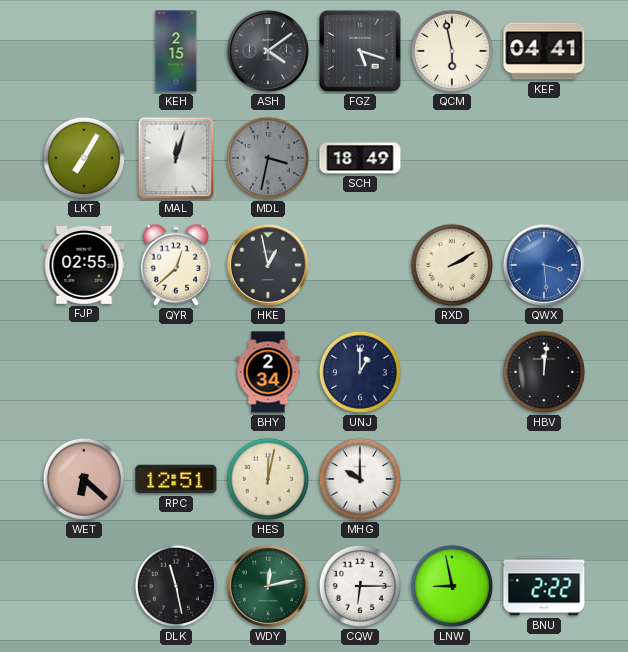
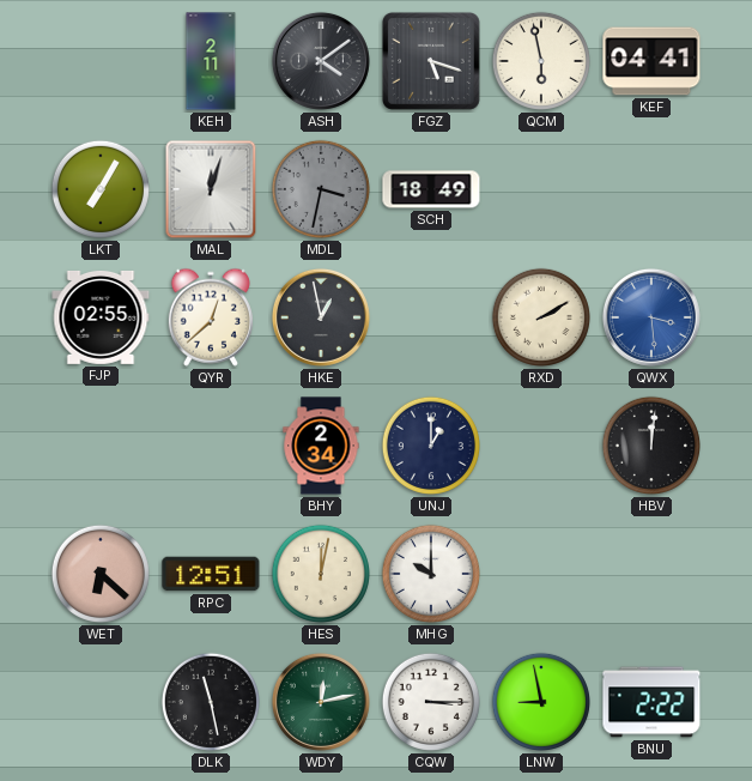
KEH: 2:15 -> 2:11 (211, 61)
CQW: 6:15 -> 3:15 (431, 702)
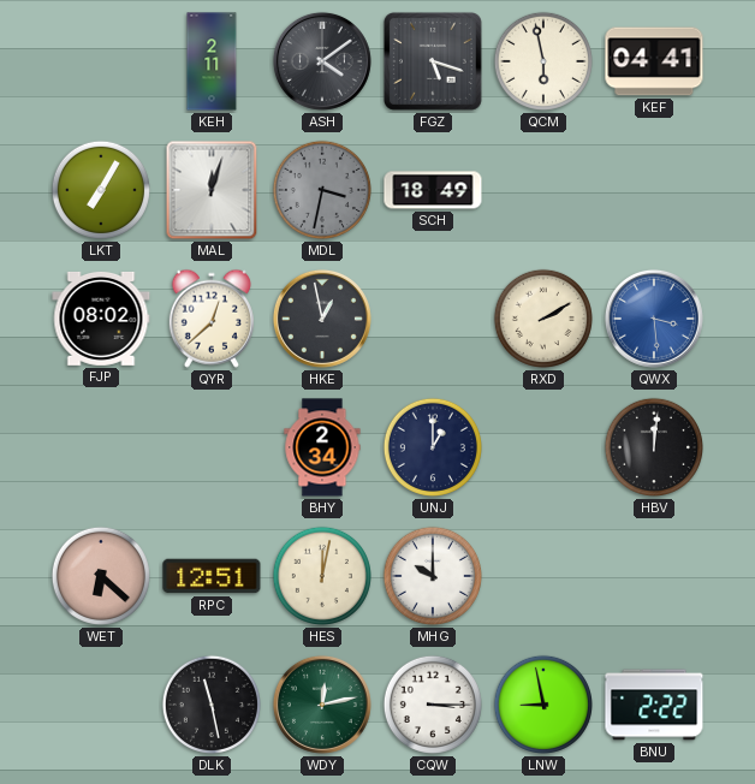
FJP: 02:55 -> 08:02 (101, 319)
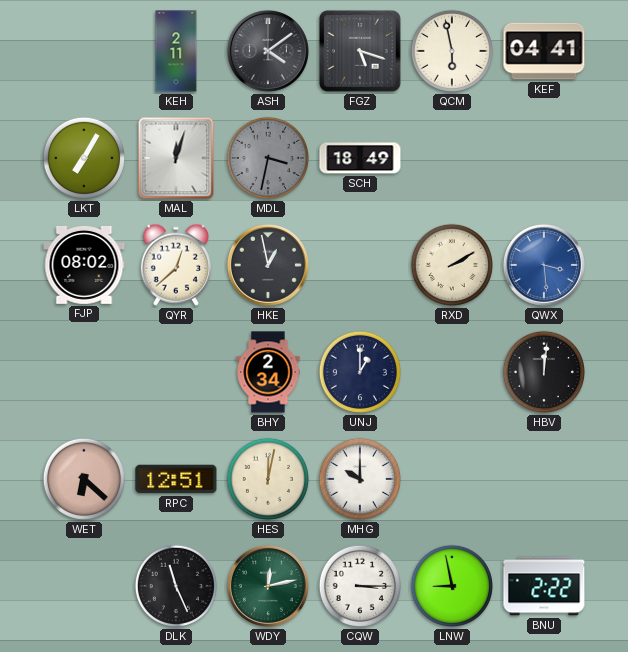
DLK: 11:28 -> 11:26 (176, 586)
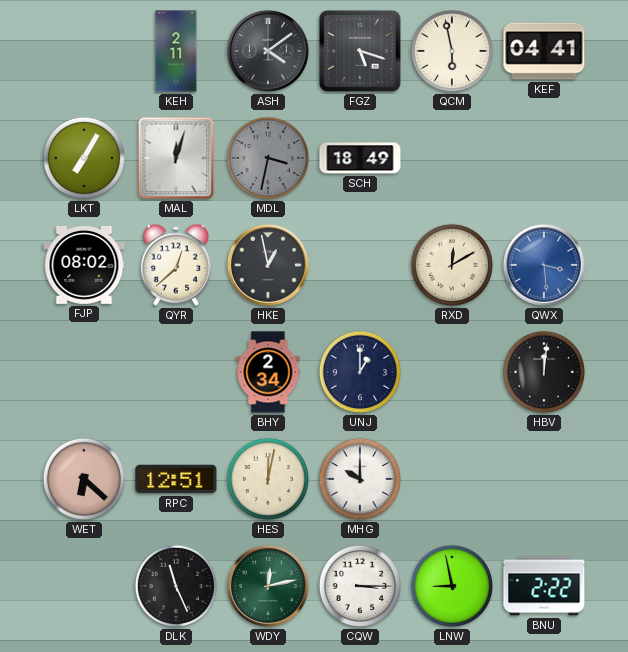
RXD: 2:10 -> 12:10 (452, 265)
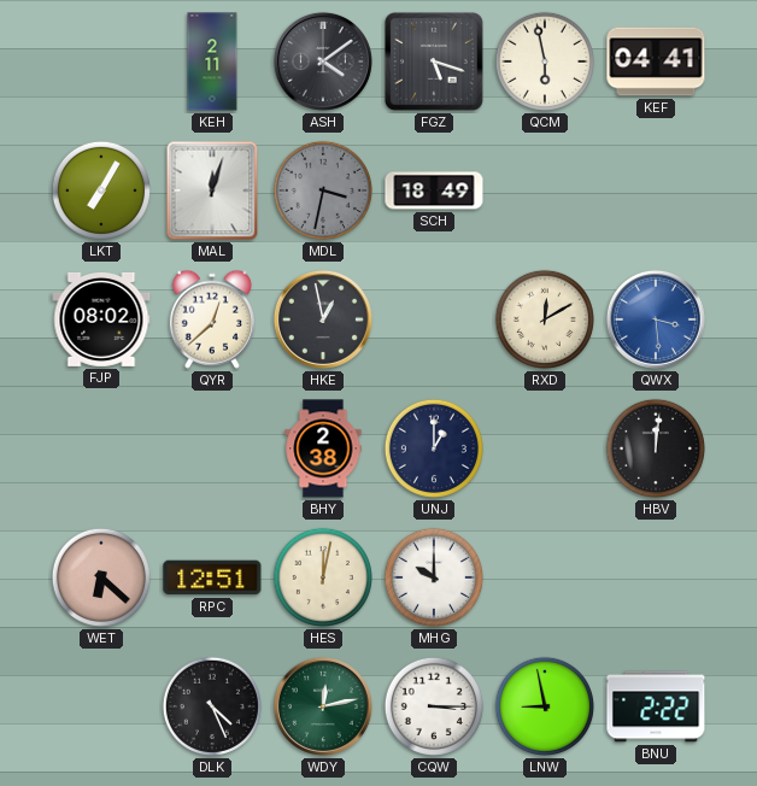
BHY: 2:34 -> 2:38 (323, 448)
DLK: 11:26 -> 4:26 (212, 706)
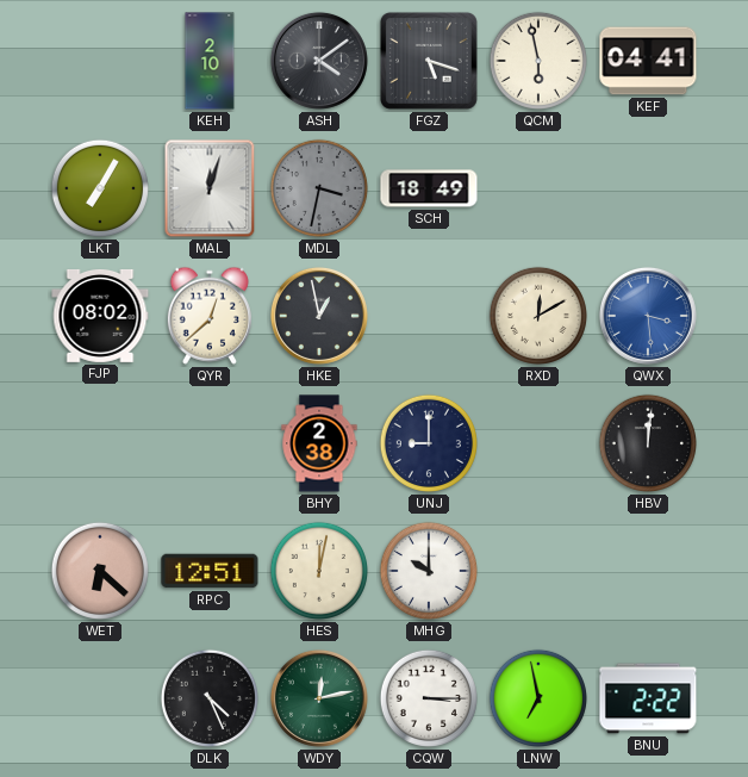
KEH: 2:11 -> 2:10 (210, 61)
UNJ: 1:00 -> 9:00 (429, 443)
LNW: 8:58 -> 6:58 (538, 698)
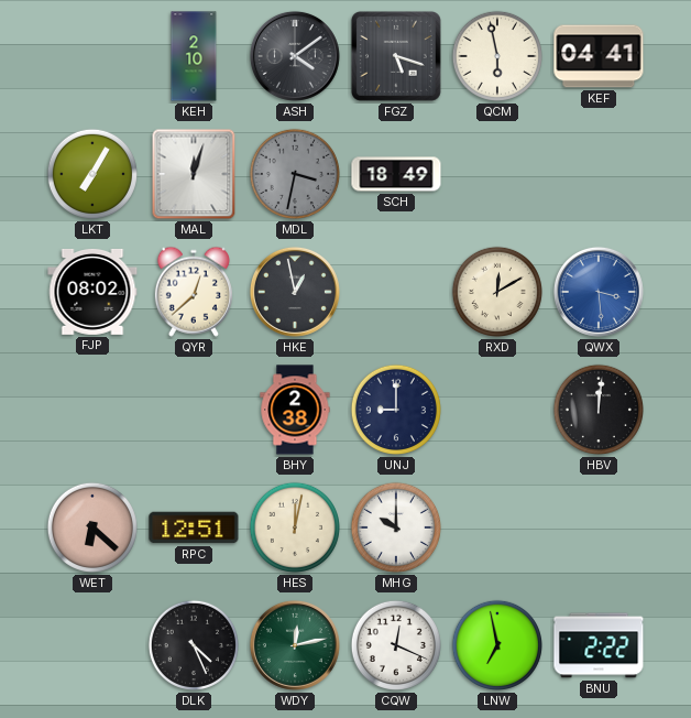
CQW: 3:15 -> 12:19 (396, 645)
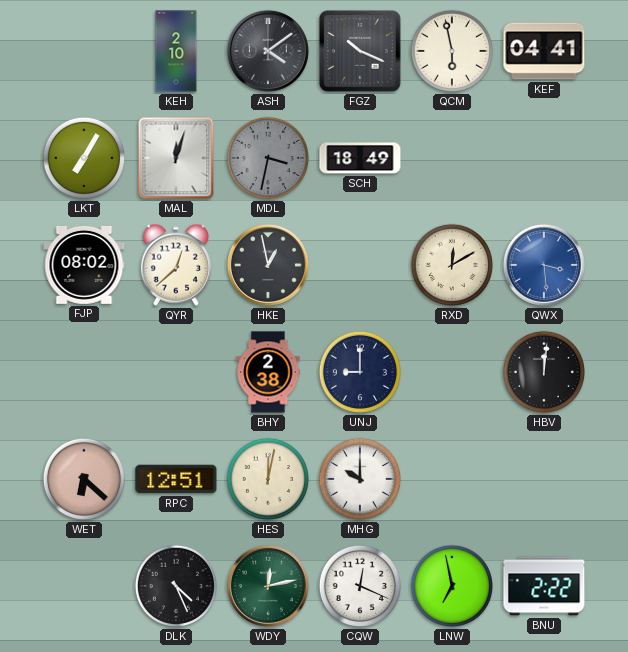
FGZ: 5:18 -> 10:19 (360, 51)
